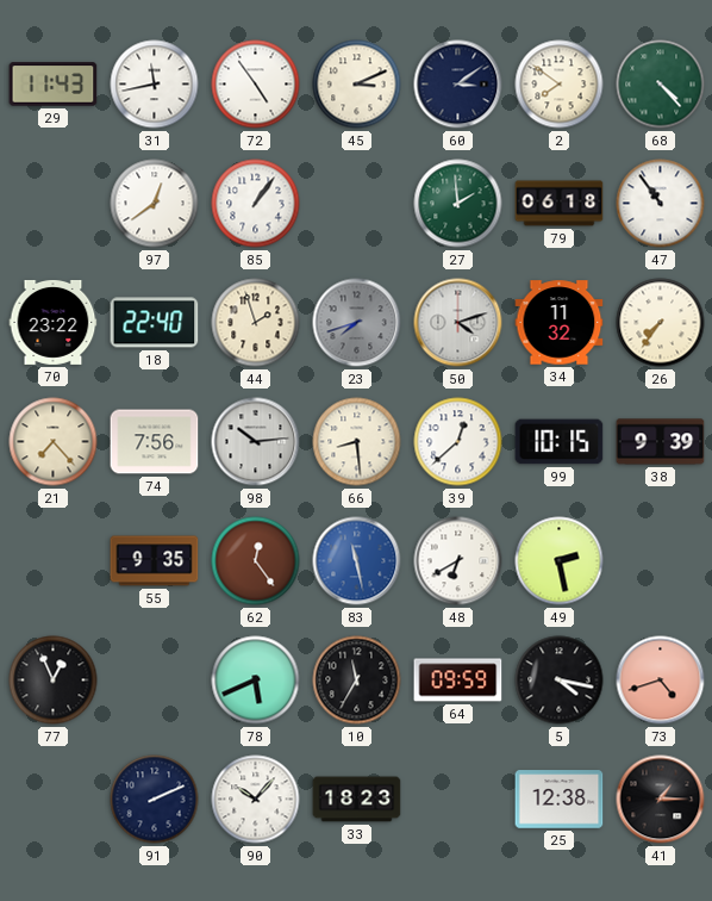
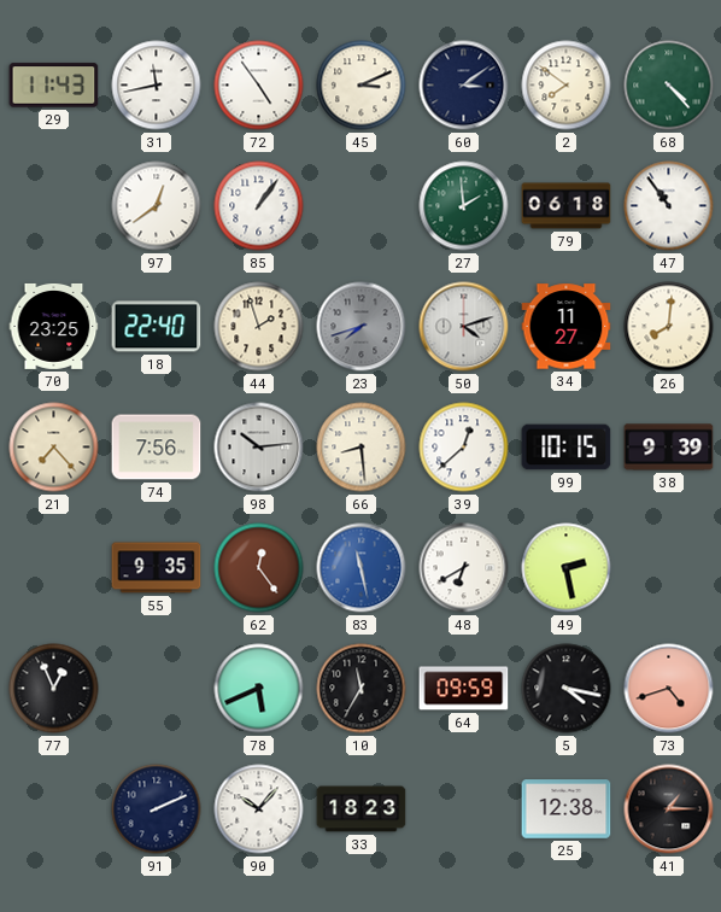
70: 23:22 -> 23:25 (54, 326)
34: 11:32 -> 11:27 (567, 327)
26: 7:36 -> 8:01 (669, 327)
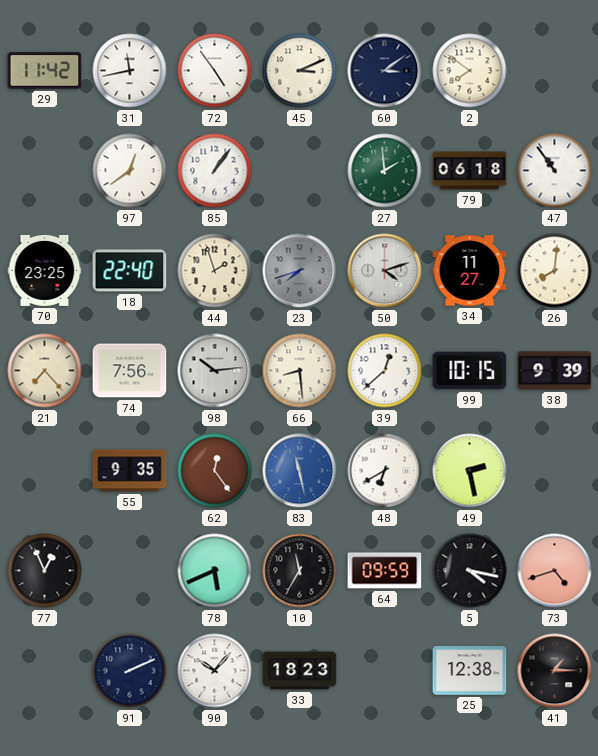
29: 11:43 -> 11:42 (45, 71)
68: 4:23 -> none (669, 86)
